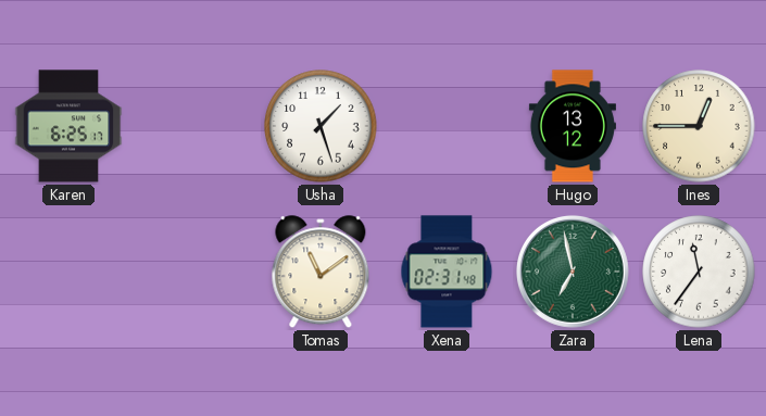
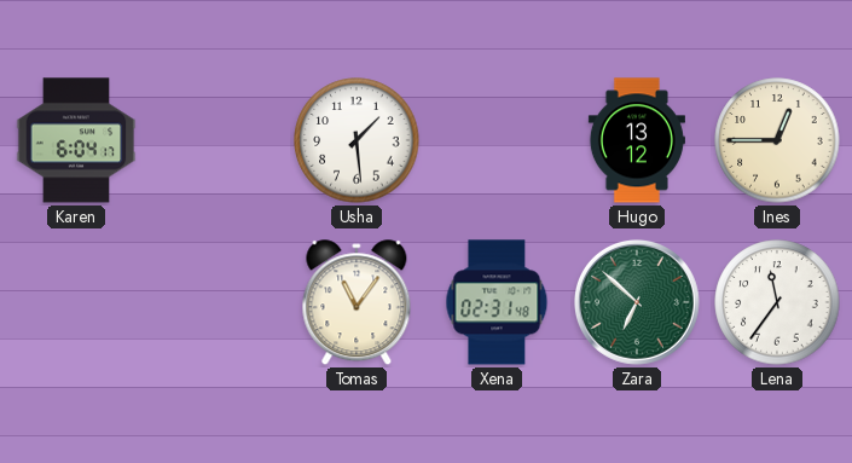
Karen: 6:25 -> 6:04 (76, 140)
Usha: 1:27 -> 1:29 (357, 140)
Tomas: 11:09 -> 11:06 (357, 303)
Zara: 6:58 -> 6:52 (637, 302)
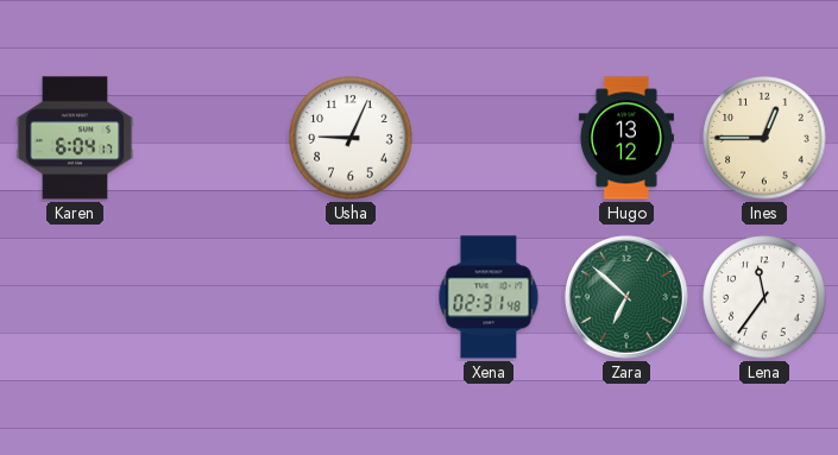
Usha: 1:29 -> 9:04 (351, 138)
Tomas: 11:06 -> none (357, 303)
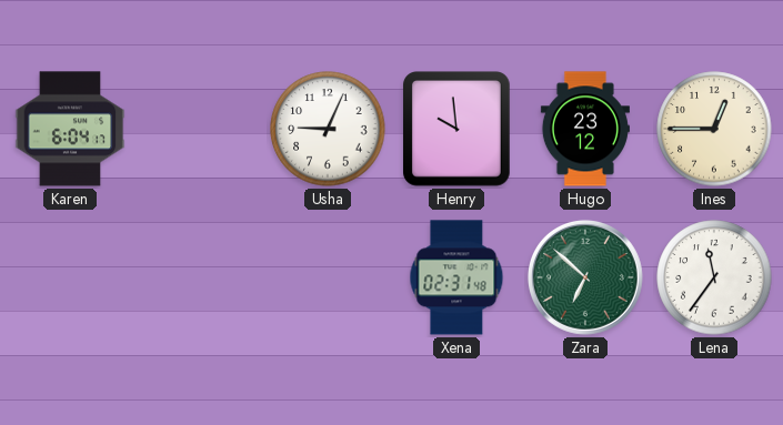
Henry: none -> 9:59 (458, 130)
Hugo: 13:12 -> 23:12 (585, 129)
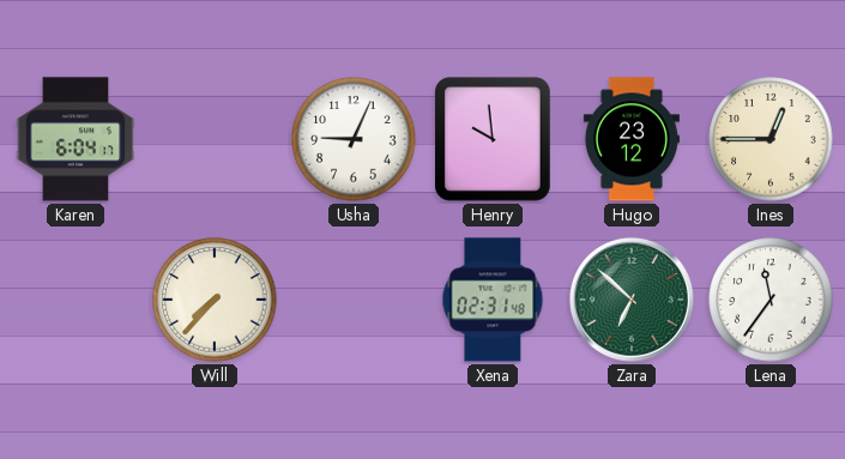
Will: none -> 7:37 (215, 300)
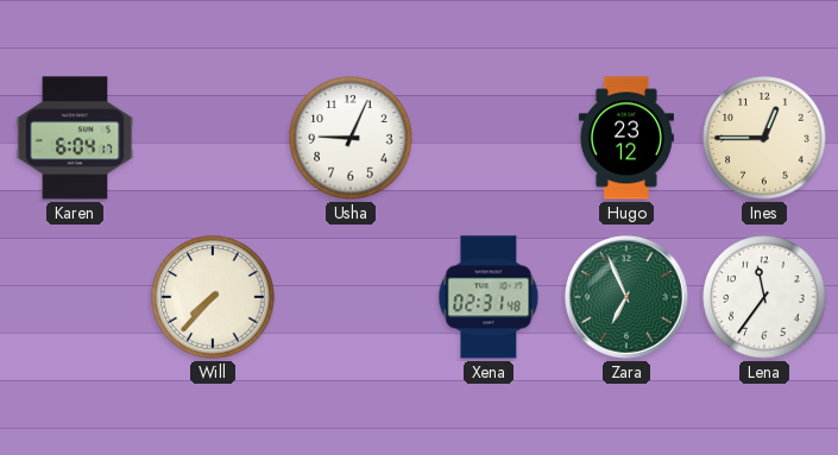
Henry: 9:59 -> none (494, 140)
Zara: 6:52 -> 6:56 (626, 297)
